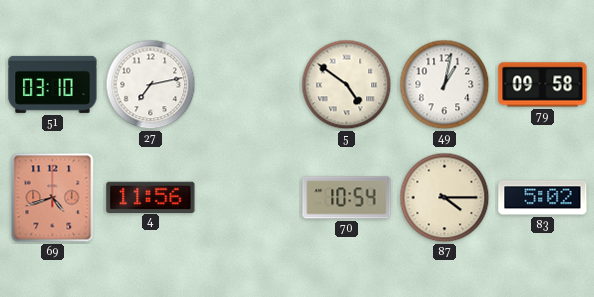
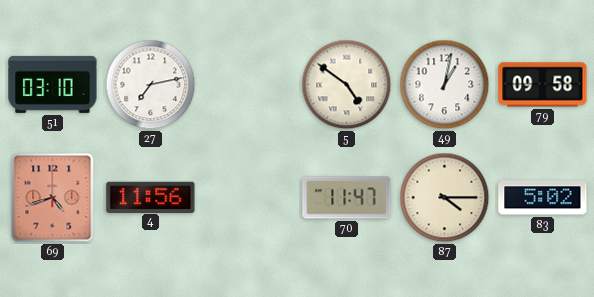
70: 10:54 -> 11:47 (347, 198)
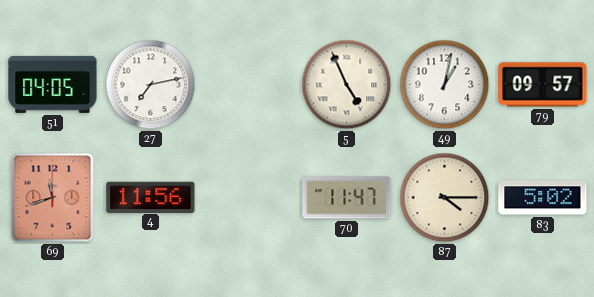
51: 03:10 -> 04:05 (53, 84)
5: 4:51 -> 4:56 (347, 85)
79: 09:58 -> 09:57 (543, 85)
69: 4:42 -> 11:42 (53, 198)
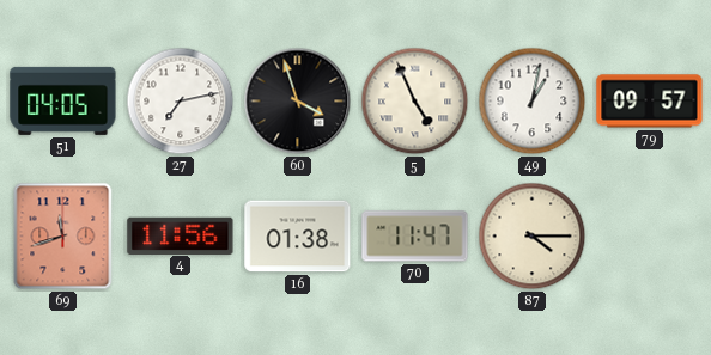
60: none -> 3:57 (298, 102)
16: none -> 01:38 (298, 237)
83: 5:02 -> none (543, 198)
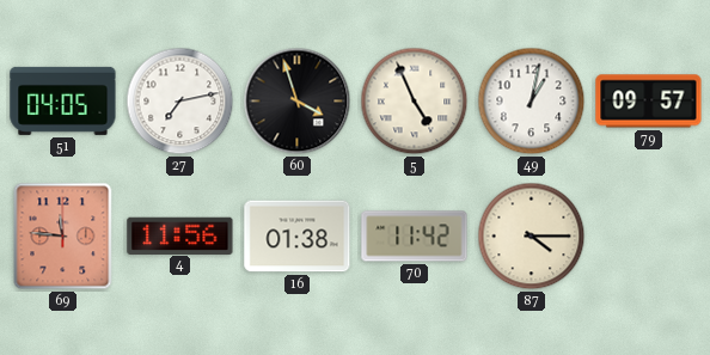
69: 11:42 -> 11:46 (63, 237)
70: 11:47 -> 11:42 (415, 237)
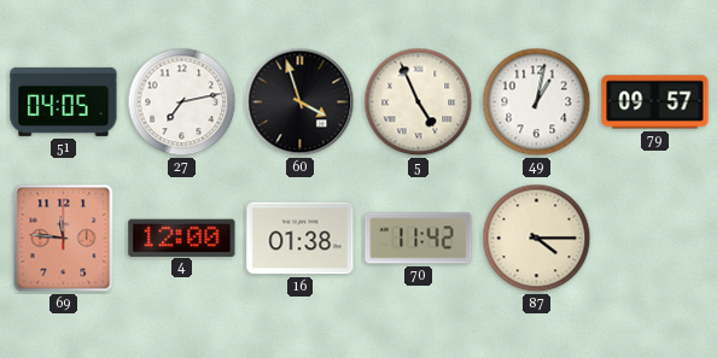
4: 11:56 -> 12:00 (182, 237)
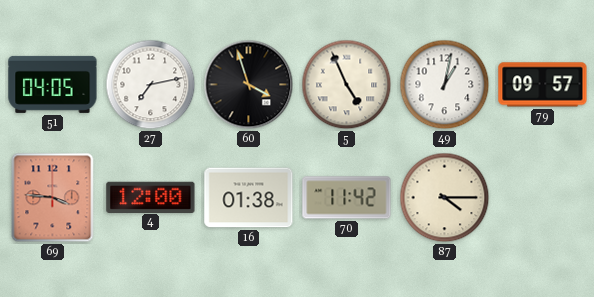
69: 11:46 -> 3:46 (53, 198)
